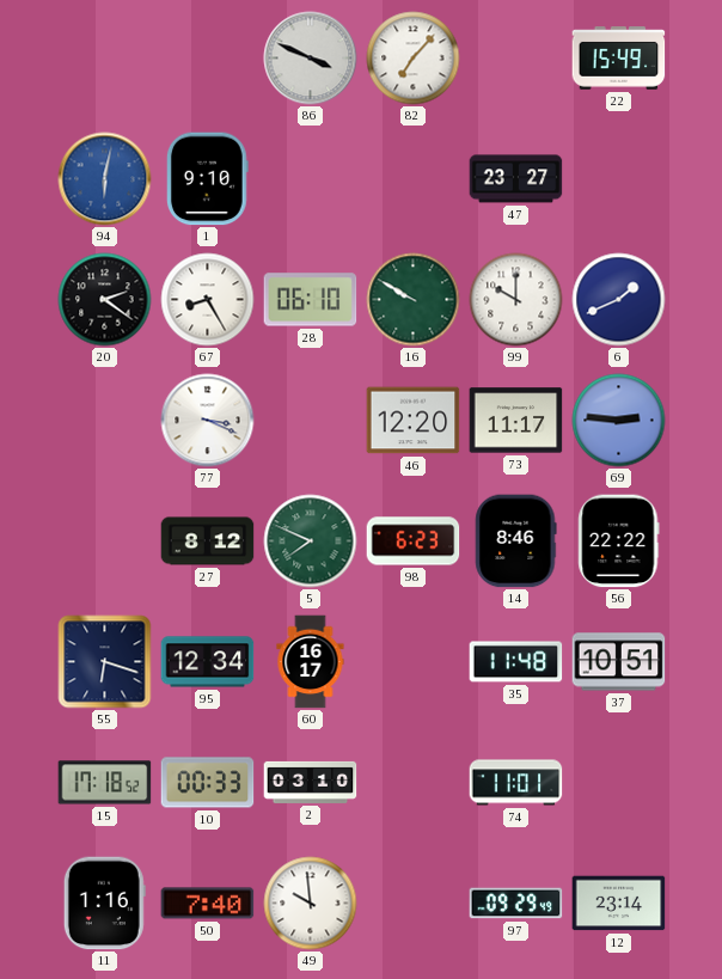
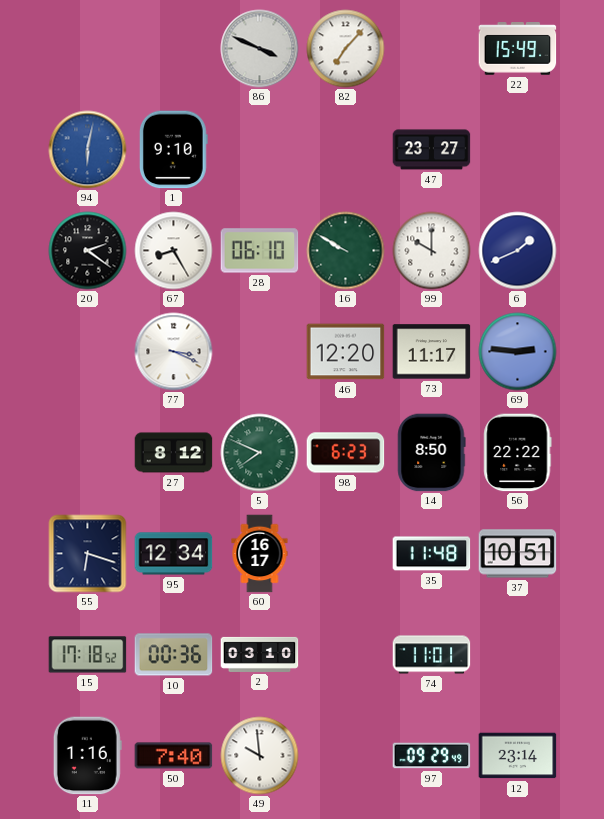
14: 8:46 -> 8:50 (432, 453)
10: 00:33 -> 00:36 (174, 655)
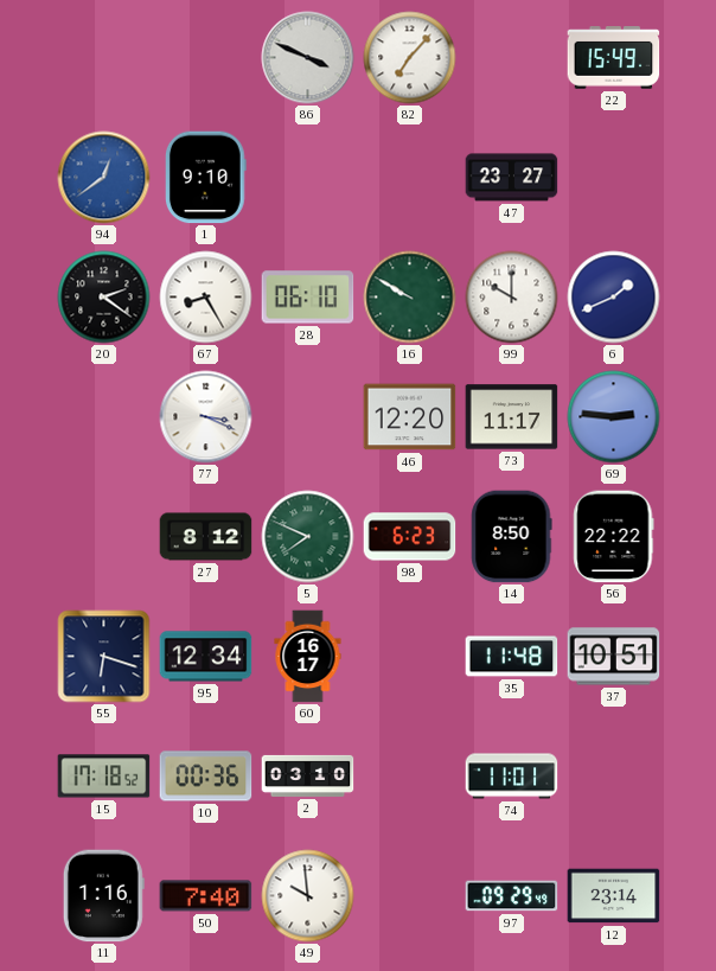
94: 6:02 -> 12:39 (104, 178)
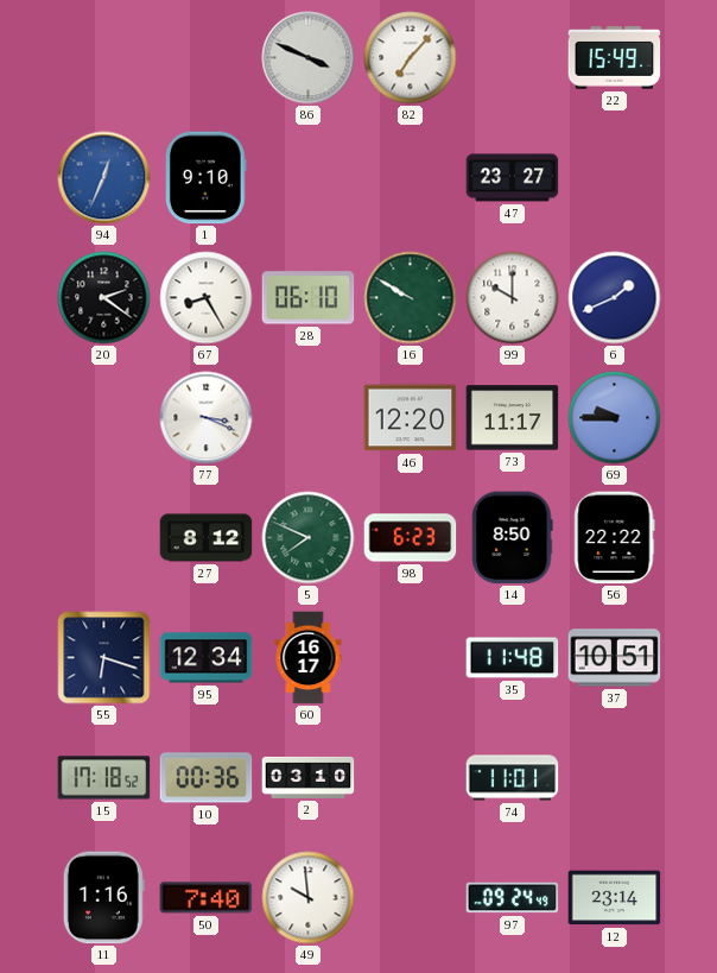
94: 12:39 -> 12:34 (104, 178)
69: 2:46 -> 9:45 (615, 418)
97: 09:29 -> 09:24 (513, 898)
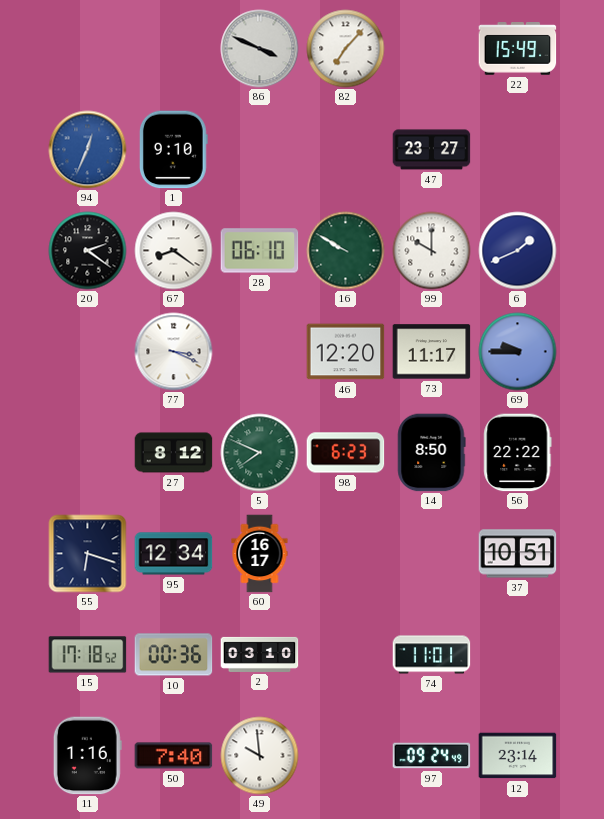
67: 8:25 -> 8:21 (174, 251)
35: 11:48 -> none (513, 658)
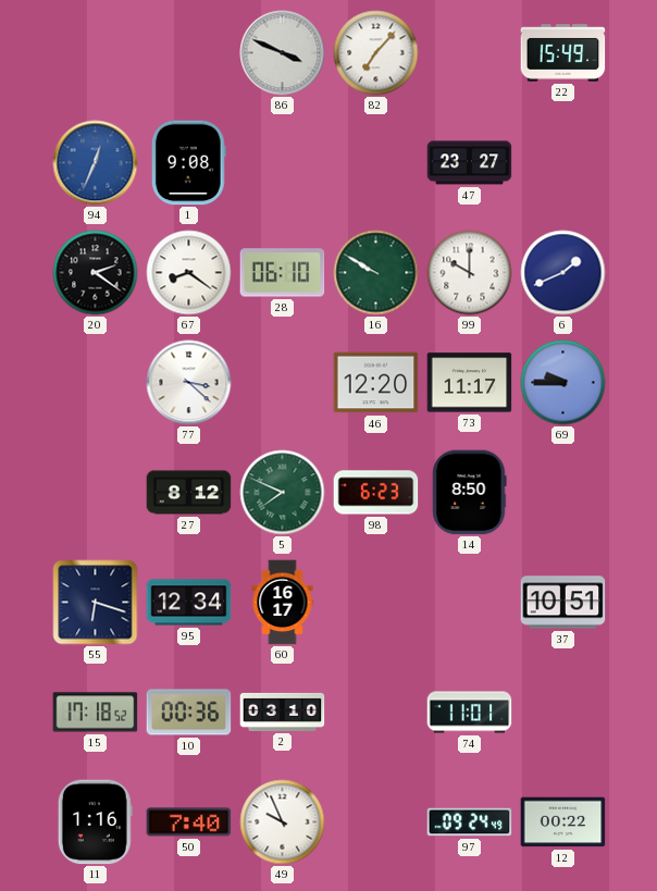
1: 9:10 -> 9:08 (188, 163)
77: 3:19 -> 3:22 (189, 383)
56: 22:22 -> none (518, 453)
49: 9:59 -> 9:56 (283, 822)
12: 23:14 -> 00:22 (563, 822)
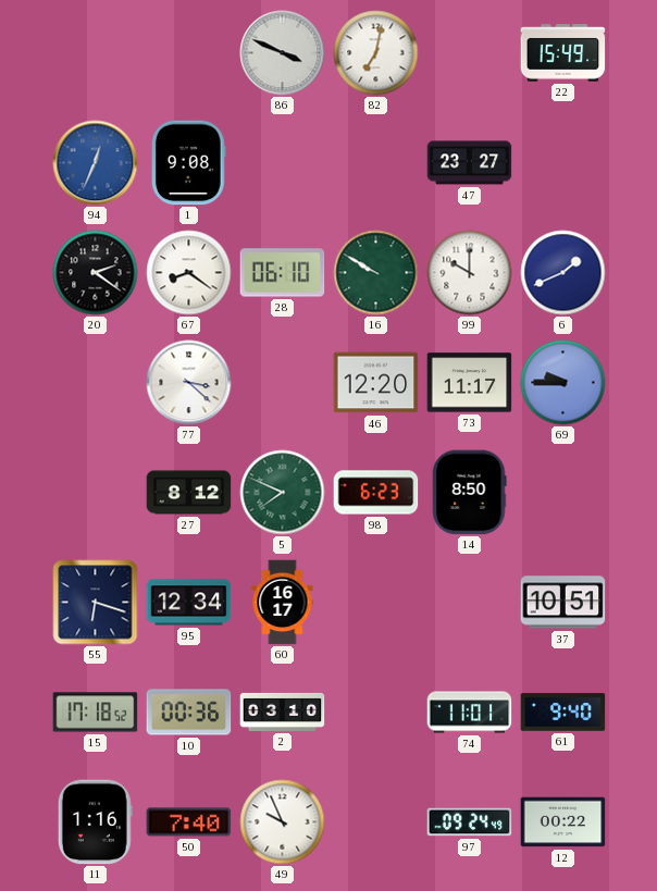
82: 7:07 -> 7:02 (376, 53)
61: none -> 9:40 (563, 713)
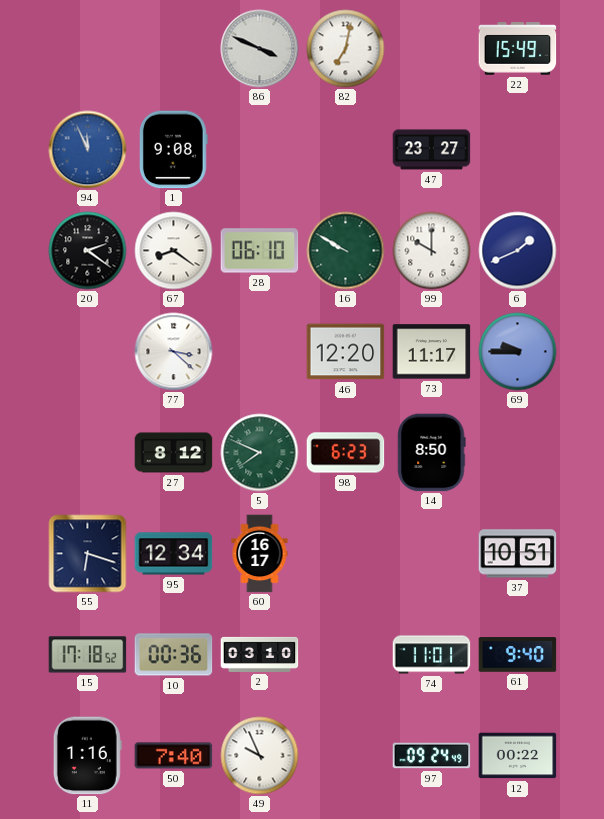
94: 12:34 -> 11:56 (88, 150)
